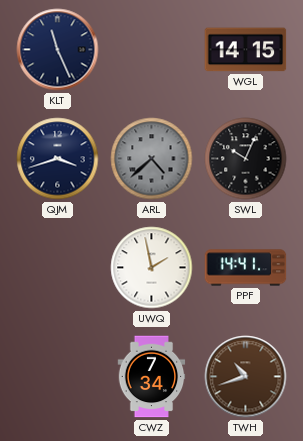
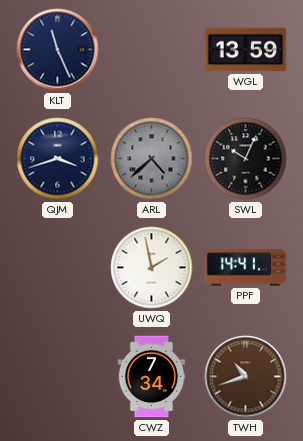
WGL: 14:15 -> 13:59 (246, 50)
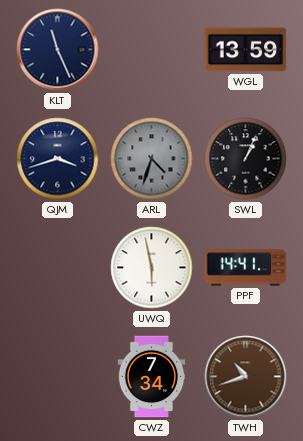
ARL: 4:38 -> 4:33 (152, 159)
SWL: 10:04 -> 1:04 (246, 159)
UWQ: 1:58 -> 5:58 (152, 268)
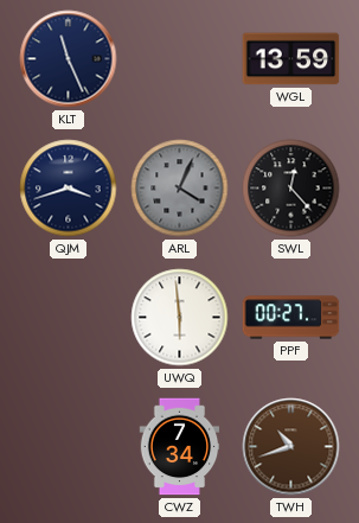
ARL: 4:33 -> 4:04 (180, 189)
SWL: 1:04 -> 12:23 (291, 189)
UWQ: 5:58 -> 5:59 (180, 318)
PPF: 14:41 -> 00:27 (291, 318)
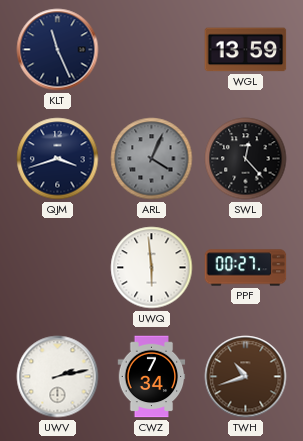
UWV: none -> 2:13 (58, 377)
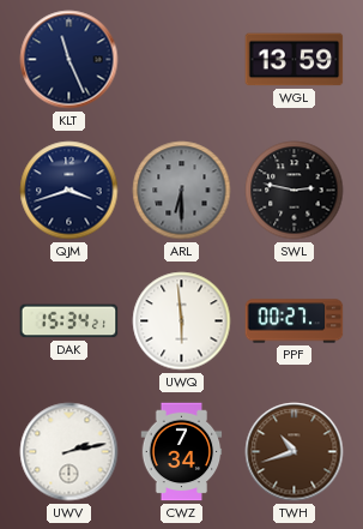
ARL: 4:04 -> 6:30 (182, 191)
SWL: 12:23 -> 2:47 (295, 191)
DAK: none -> 15:34 (69, 321)
